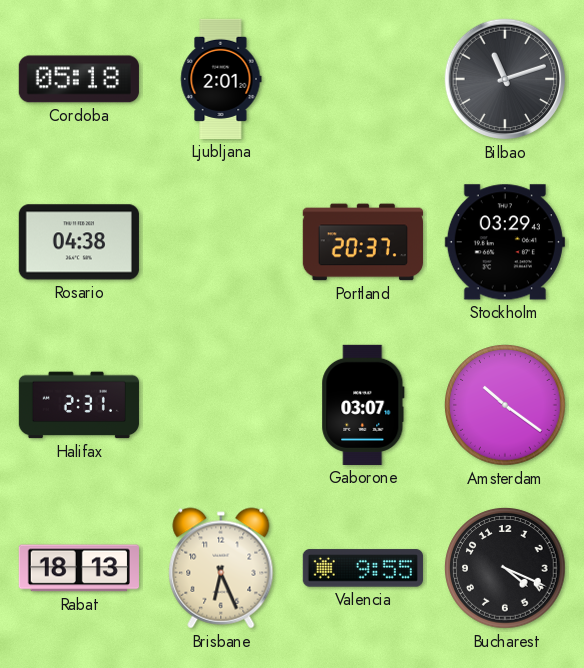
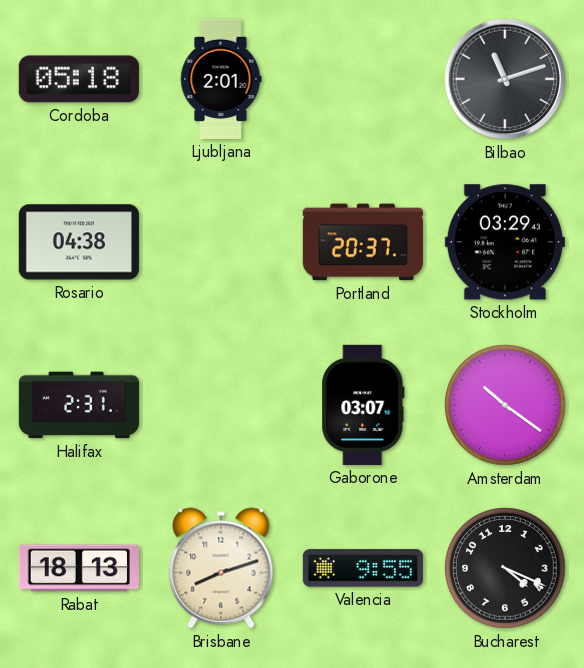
Brisbane: 6:26 -> 8:12 (221, 568)
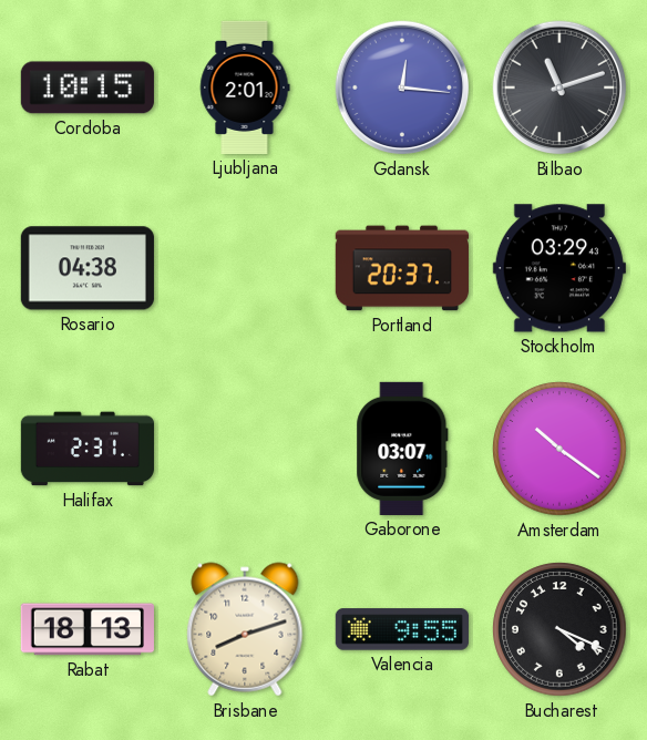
Cordoba: 05:18 -> 10:15 (88, 88)
Gdansk: none -> 12:16 (402, 88)
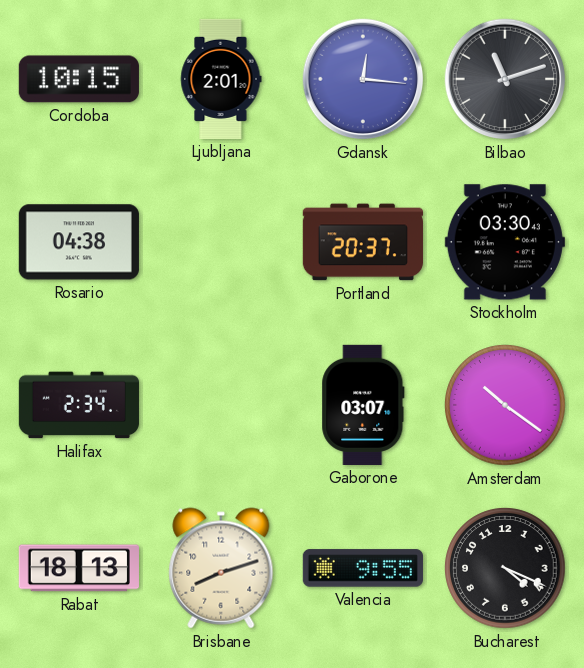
Stockholm: 03:29 -> 03:30 (505, 242)
Halifax: 2:31 -> 2:34 (79, 405)
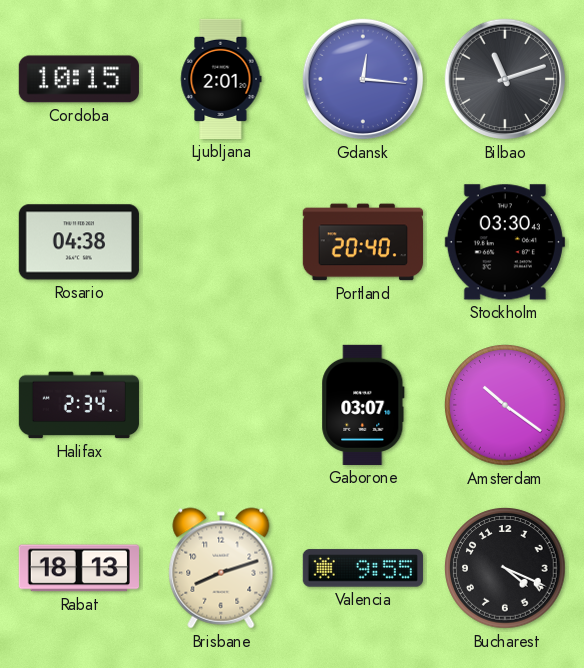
Portland: 20:37 -> 20:40 (363, 242)
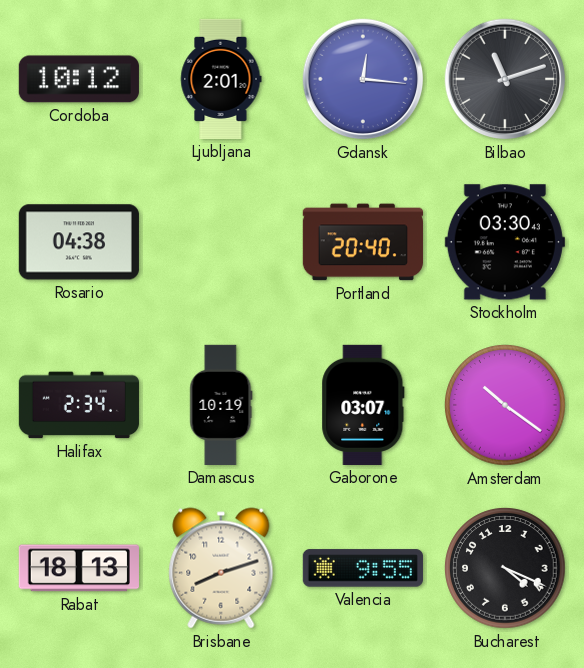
Cordoba: 10:15 -> 10:12 (79, 79)
Damascus: none -> 10:19 (221, 405)
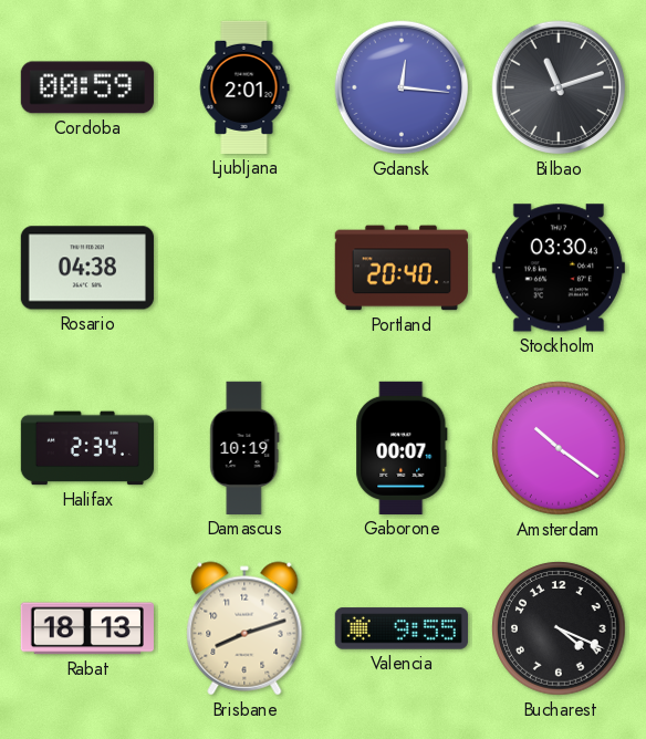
Cordoba: 10:12 -> 00:59 (87, 87)
Gaborone: 03:07 -> 00:07 (402, 448)
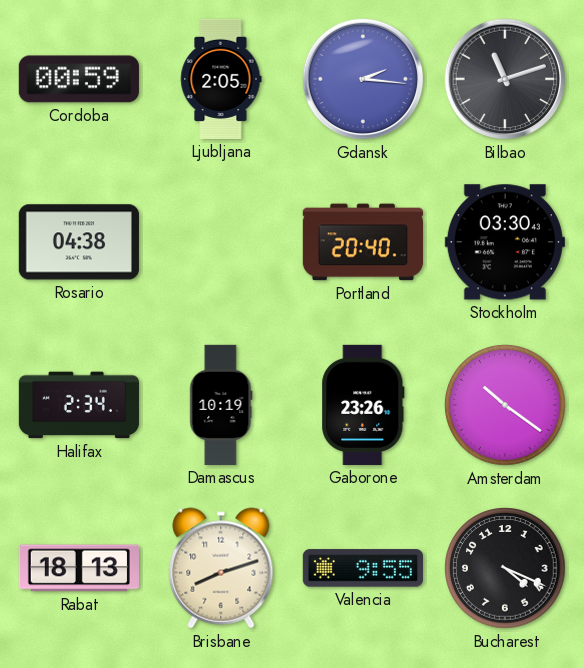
Ljubljana: 2:01 -> 2:05 (221, 79)
Gdansk: 12:16 -> 2:16 (363, 79)
Gaborone: 00:07 -> 23:26 (363, 405)
